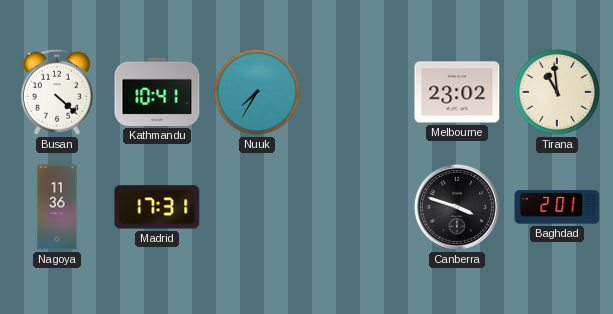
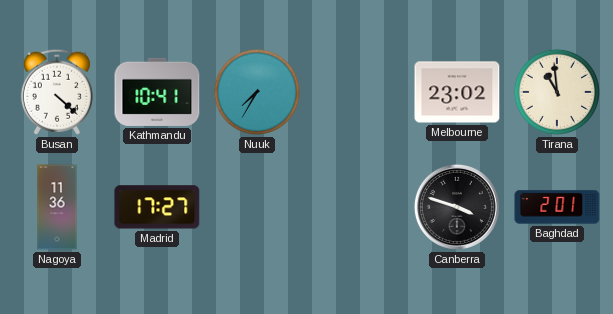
Madrid: 17:31 -> 17:27 (157, 207)
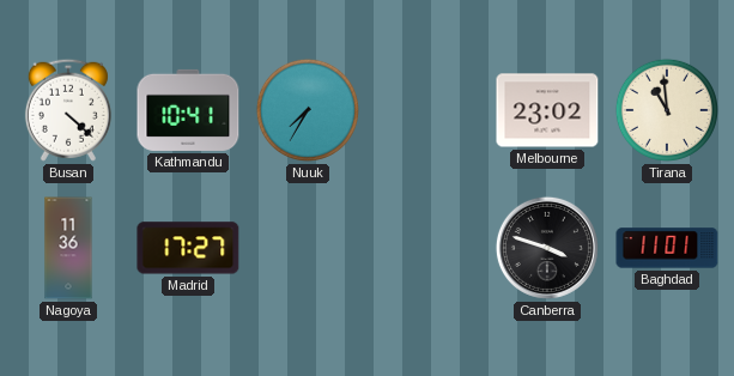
Baghdad: 2:01 -> 11:01 (667, 248)
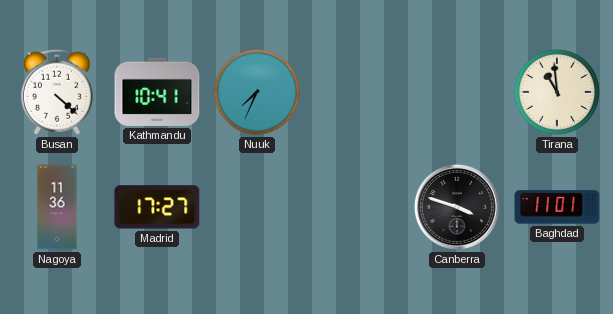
Nuuk: 7:35 -> 7:34 (257, 92)
Melbourne: 23:02 -> none (547, 110)
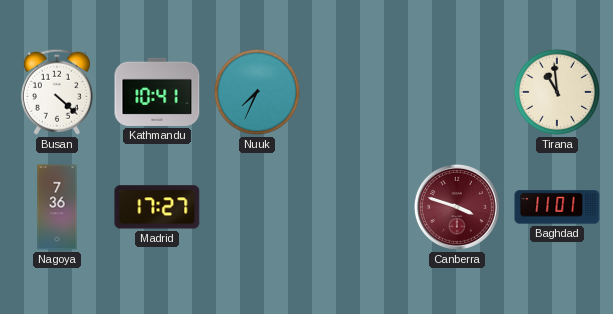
Nagoya: 11:36 -> 7:36 (57, 207)
Canberra dial: black -> burgundy (457, 207)
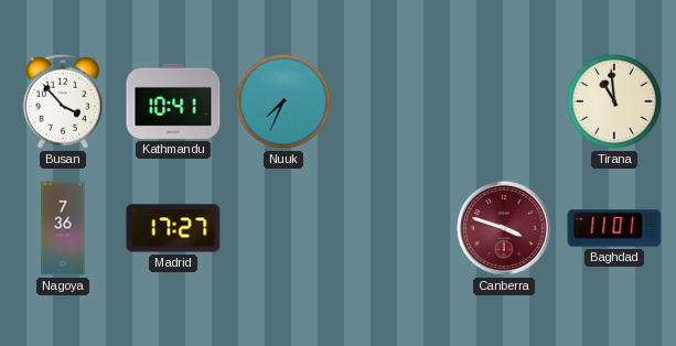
Busan: 4:22 -> 3:53 (63, 101)
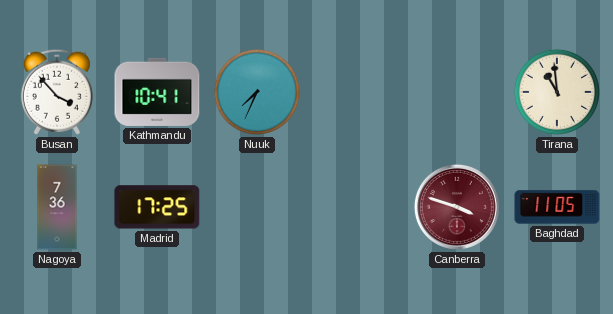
Madrid: 17:27 -> 17:25 (157, 207)
Baghdad: 11:01 -> 11:05 (557, 207)
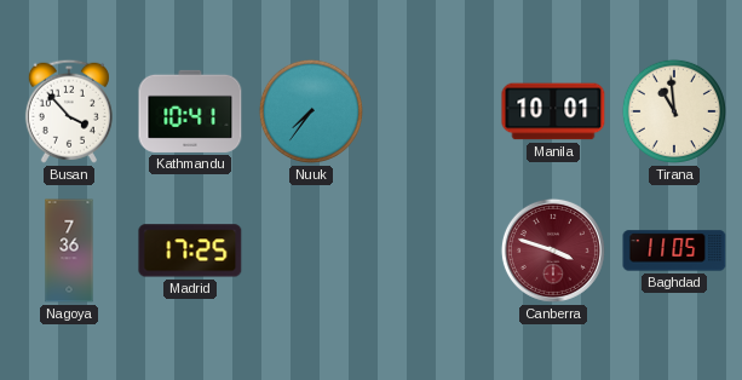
Nuuk: 7:34 -> 7:36 (311, 111)
Manila: none -> 10:01 (553, 111)
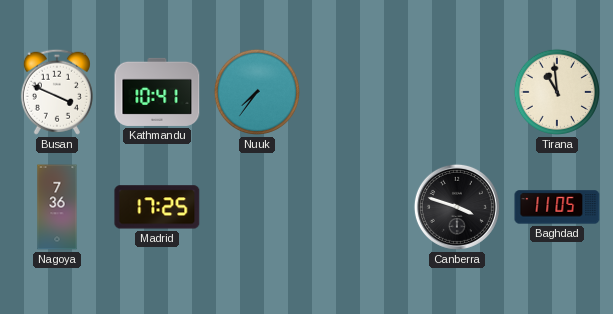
Busan: 3:53 -> 3:49 (57, 92)
Manila: 10:01 -> none (553, 111)
Canberra dial: burgundy -> black (457, 207)
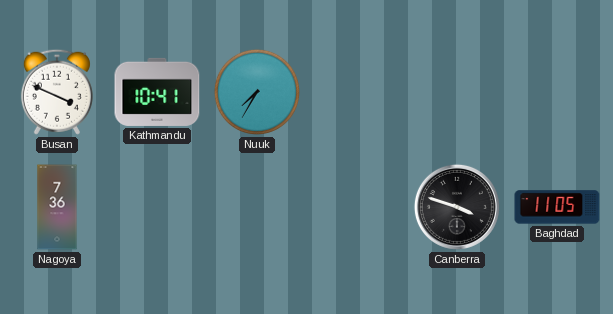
Nuuk: 7:36 -> 7:35 (257, 92)
Tirana: 10:59 -> none (557, 92)
Madrid: 17:25 -> none (157, 207)
